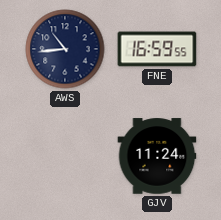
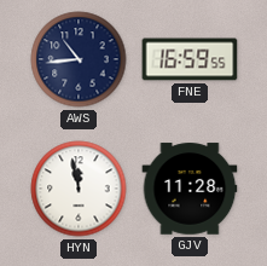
HYN: none -> 11:58 (79, 189)
GJV: 11:24 -> 11:28 (190, 189)
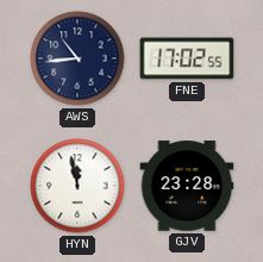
FNE: 16:59 -> 17:02 (187, 58)
GJV: 11:28 -> 23:28 (187, 186)
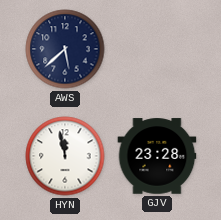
AWS: 10:44 -> 5:38 (65, 49)
FNE: 17:02 -> none (187, 58)
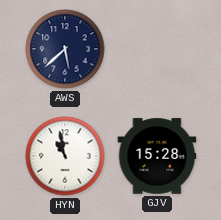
HYN: 11:58 -> 10:58 (65, 156)
GJV: 23:28 -> 15:28 (157, 156)
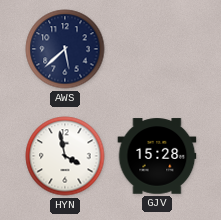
HYN: 10:58 -> 3:58 (65, 156)
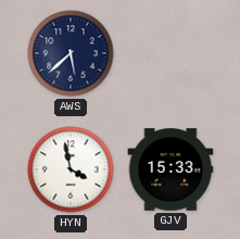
GJV: 15:28 -> 15:33 (170, 169)
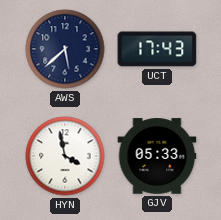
UCT: none -> 17:43 (157, 49)
GJV: 15:33 -> 05:33 (157, 156)
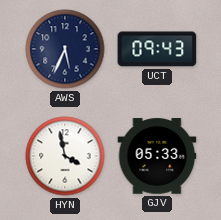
AWS: 5:38 -> 5:34 (65, 49)
UCT: 17:43 -> 09:43 (157, 49)
